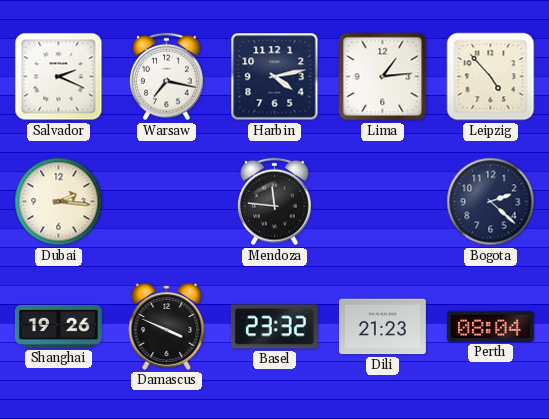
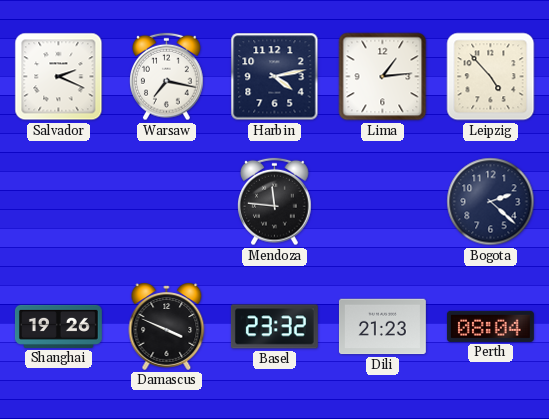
Dubai: 2:16 -> none (59, 202)
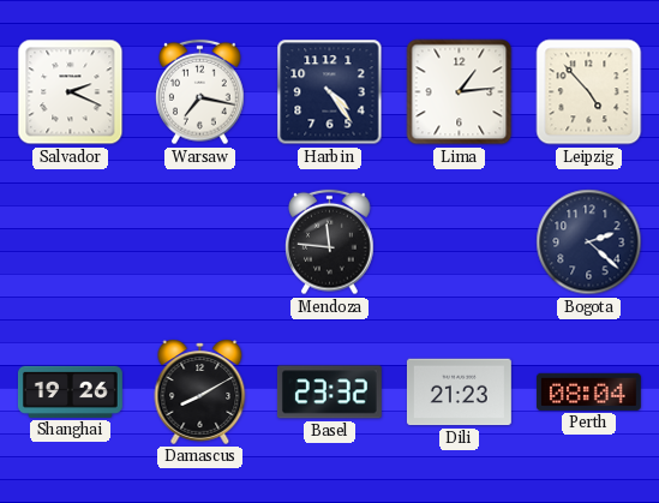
Harbin: 4:13 -> 4:24 (330, 92)
Damascus: 3:49 -> 8:10 (200, 391)
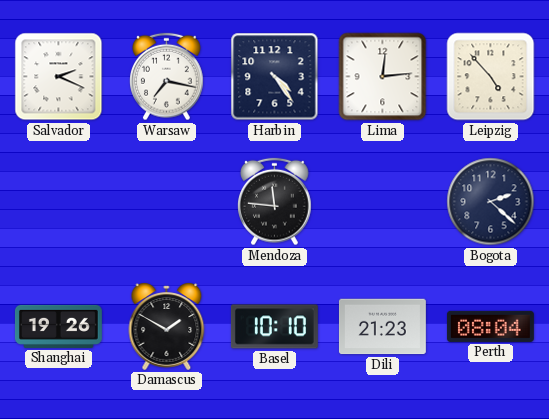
Lima: 1:14 -> 12:14 (383, 77)
Damascus: 8:10 -> 1:50 (167, 326)
Basel: 23:32 -> 10:10 (274, 327)
